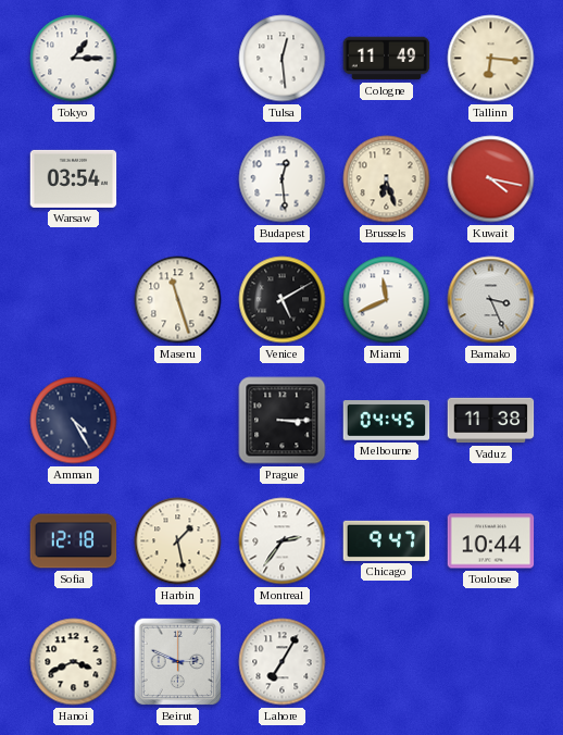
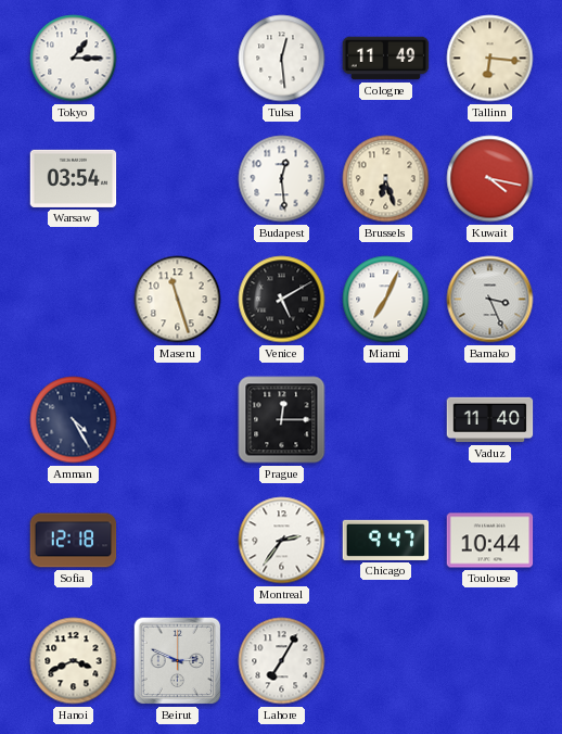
Miami: 11:41 -> 7:04 (386, 300)
Prague: 3:15 -> 12:15 (282, 420)
Melbourne: 04:45 -> none (387, 421)
Vaduz: 11:38 -> 11:40 (490, 420)
Harbin: 1:28 -> none (178, 541)
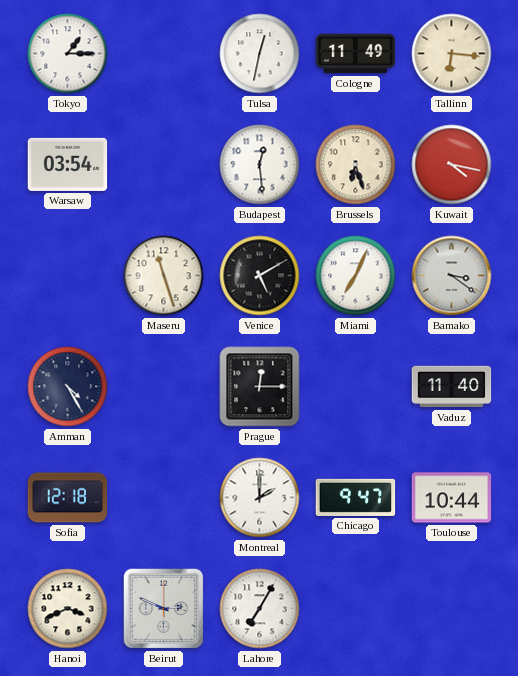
Tulsa: 12:29 -> 12:32 (260, 54)
Bamako: 3:26 -> 3:21 (452, 276)
Montreal: 2:36 -> 2:00 (260, 498)
